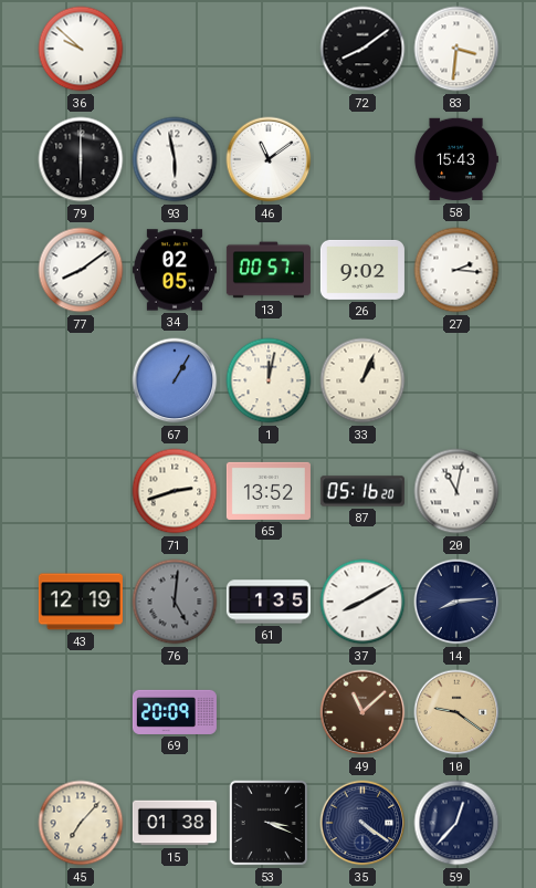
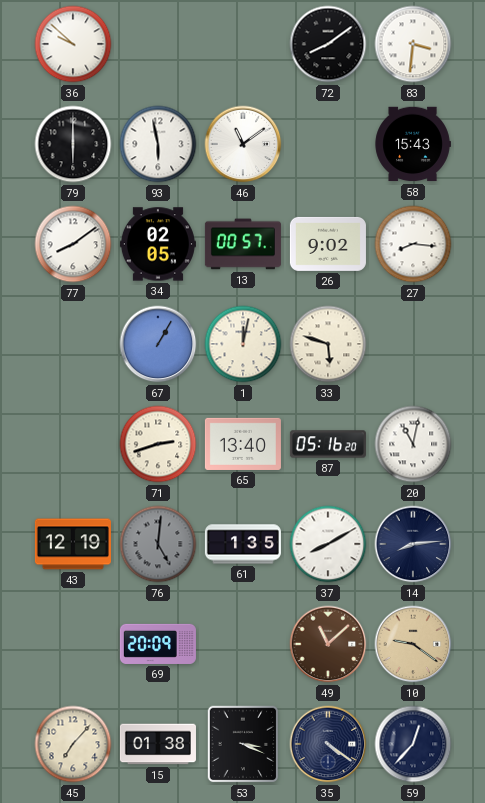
27: 2:16 -> 8:16 (413, 244)
33: 1:04 -> 5:48 (328, 344)
65: 13:52 -> 13:40 (243, 444)
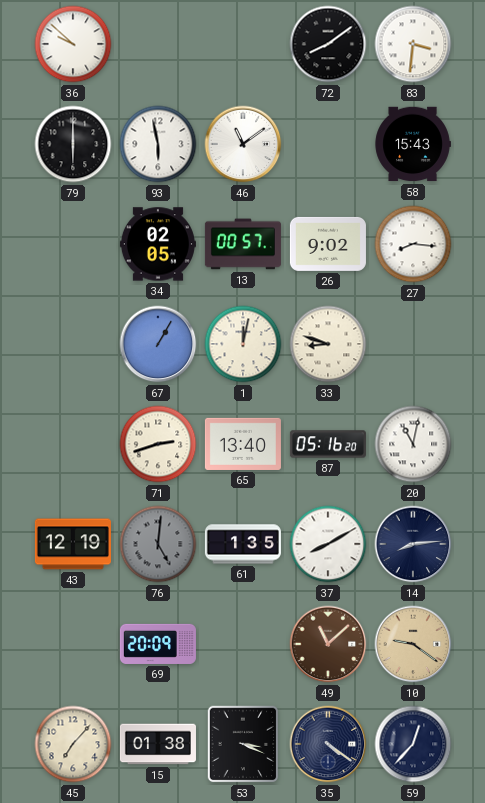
77: 8:09 -> none (73, 244)
33: 5:48 -> 8:48 (328, 344)
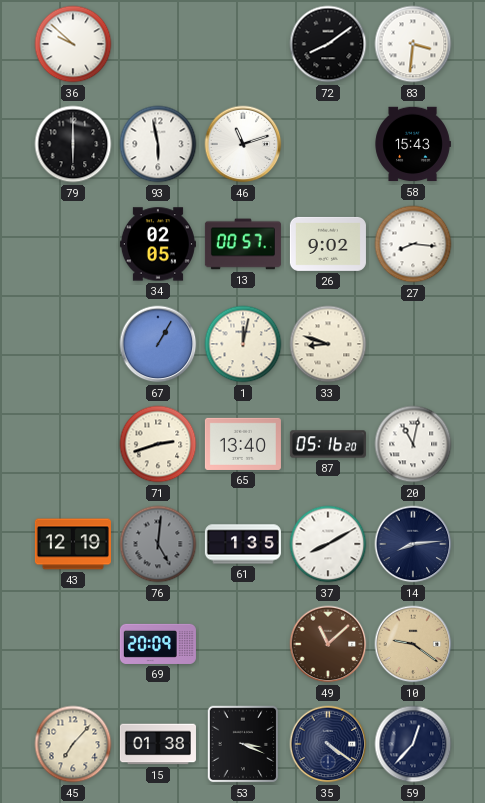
46: 11:09 -> 11:12 (243, 144)
